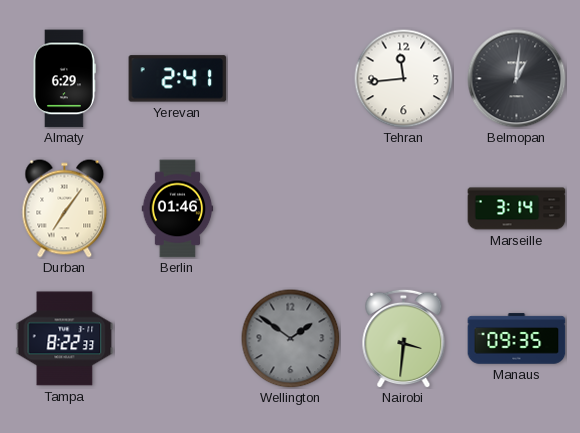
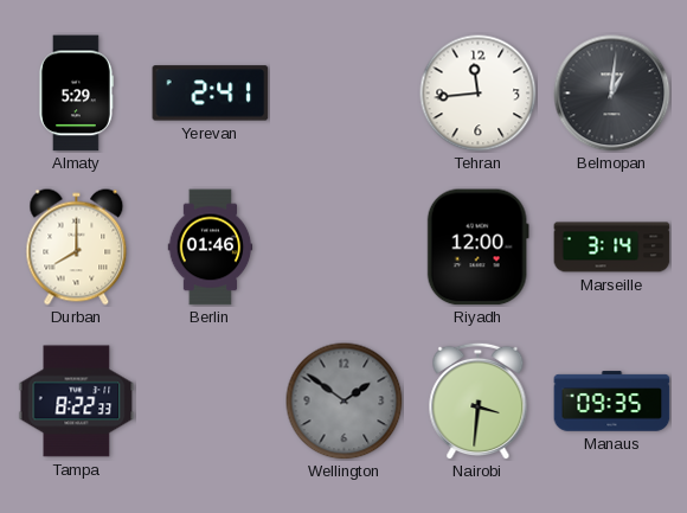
Almaty: 6:29 -> 5:29 (77, 94)
Durban: 7:06 -> 8:00 (77, 248)
Riyadh: none -> 12:00 (477, 248)
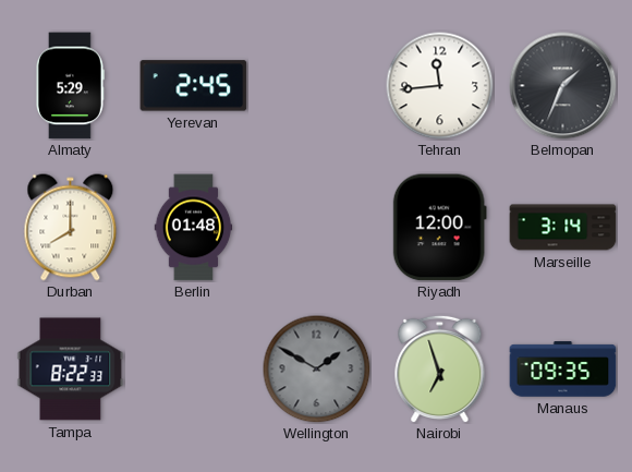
Yerevan: 2:41 -> 2:45 (194, 86)
Belmopan: 1:01 -> 1:34 (563, 86)
Berlin: 01:46 -> 01:48 (194, 228)
Wellington: 1:51 -> 1:50 (317, 370)
Nairobi: 3:31 -> 6:57 (440, 368)
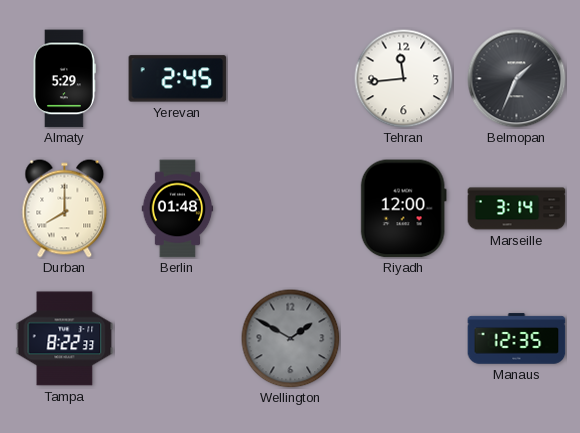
Nairobi: 6:57 -> none (440, 368)
Manaus: 09:35 -> 12:35 (517, 339)
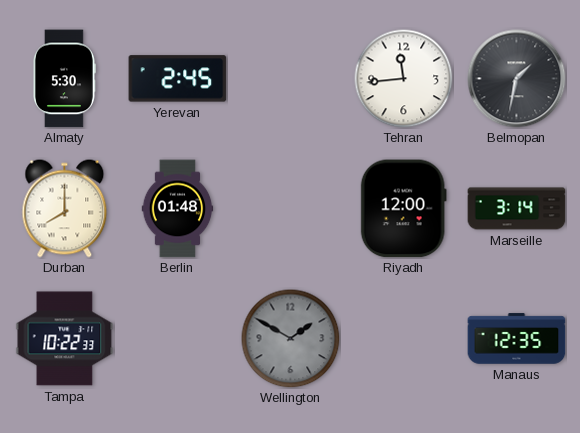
Almaty: 5:29 -> 5:30 (65, 79)
Belmopan: 1:34 -> 1:32 (517, 79)
Tampa: 8:22 -> 10:22 (65, 339)
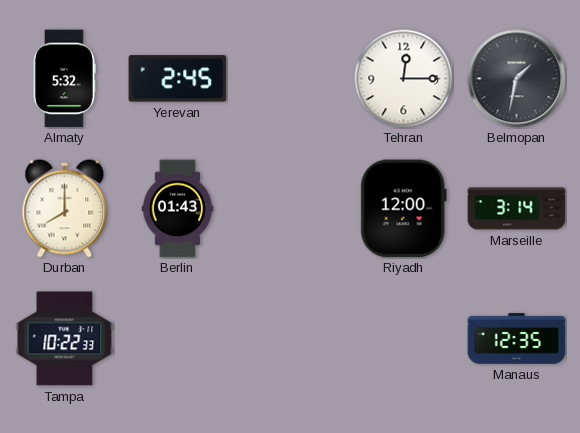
Almaty: 5:30 -> 5:32 (65, 79)
Tehran: 11:44 -> 12:15 (404, 79)
Berlin: 01:48 -> 01:43 (178, 209)
Wellington: 1:50 -> none (291, 339)
